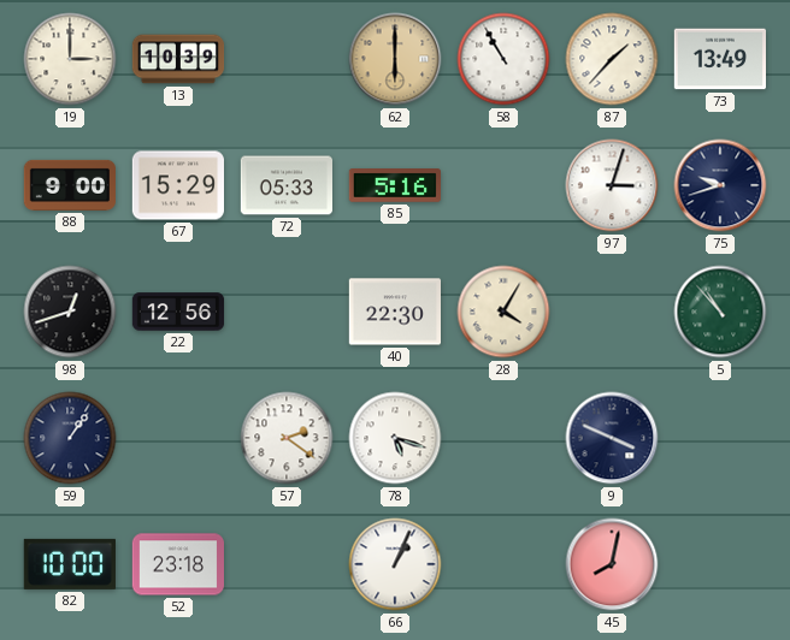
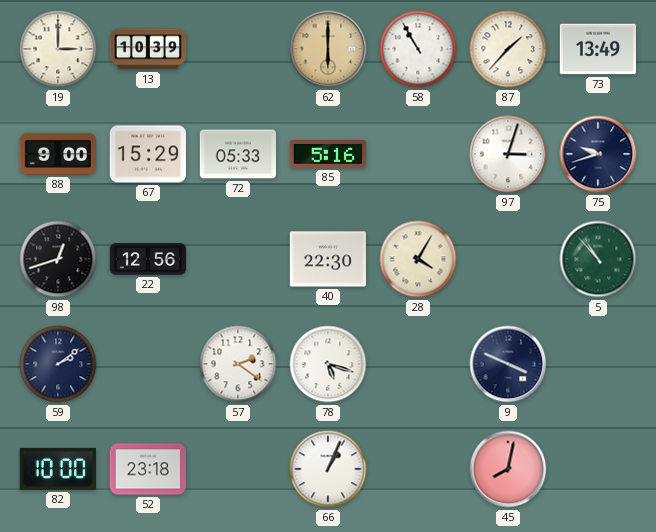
59: 1:06 -> 2:09 (58, 364)
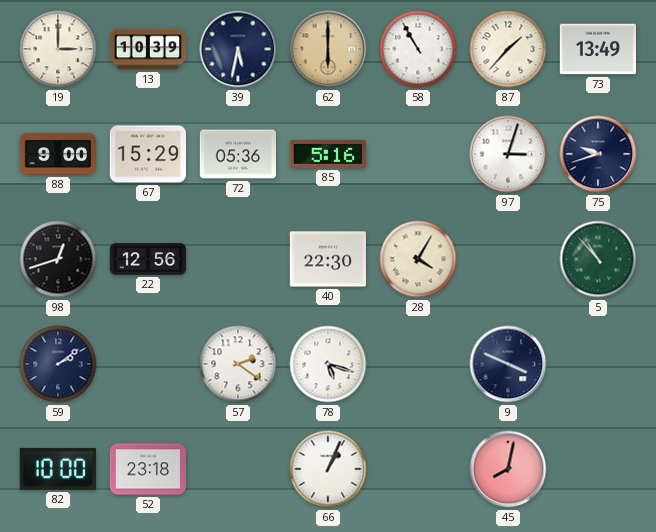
39: none -> 5:32 (238, 49)
72: 05:33 -> 05:36 (237, 154)
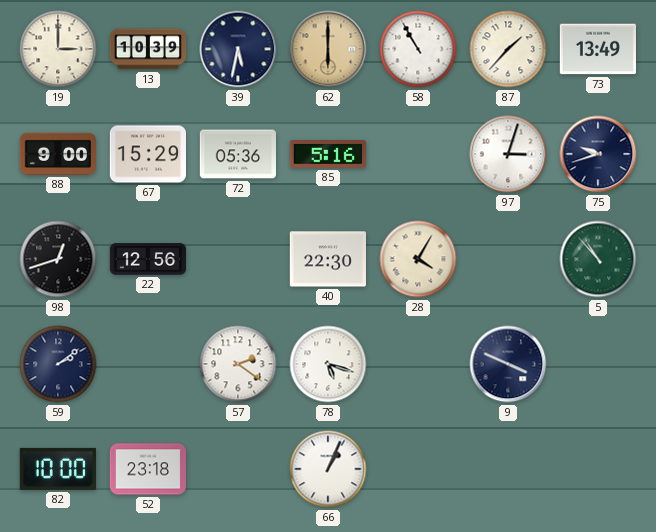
45: 8:02 -> none (508, 469)
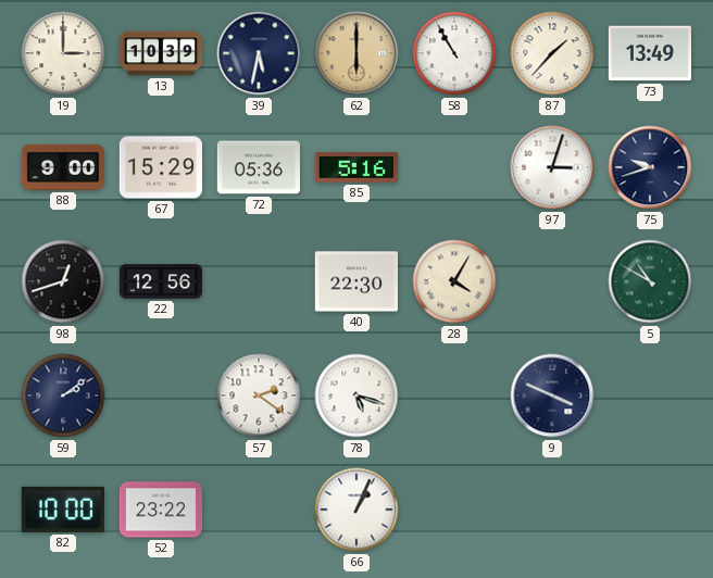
5: 10:53 -> 10:50 (650, 281)
52: 23:18 -> 23:22 (160, 510)
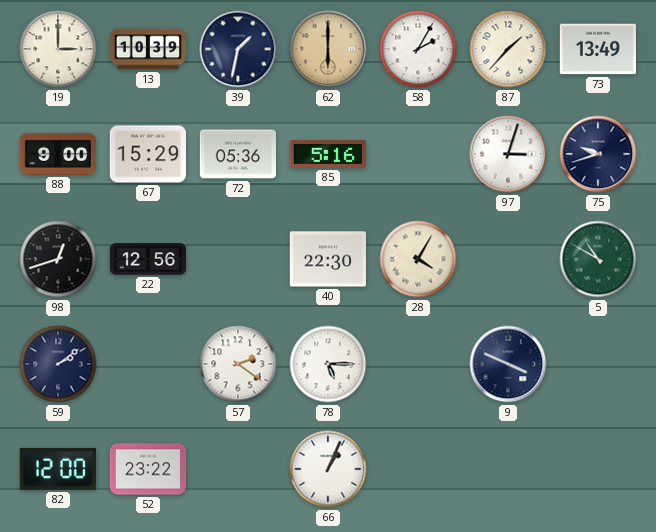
39: 5:32 -> 1:32 (238, 49)
58: 10:55 -> 2:05 (418, 49)
78: 5:18 -> 5:15 (328, 364)
82: 10:00 -> 12:00 (58, 469)
